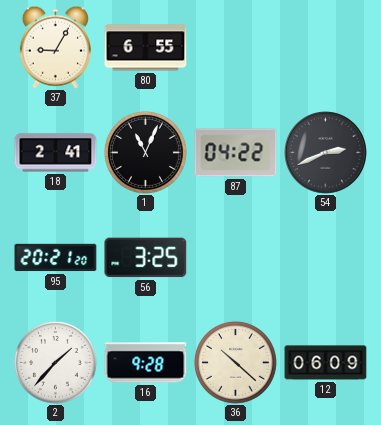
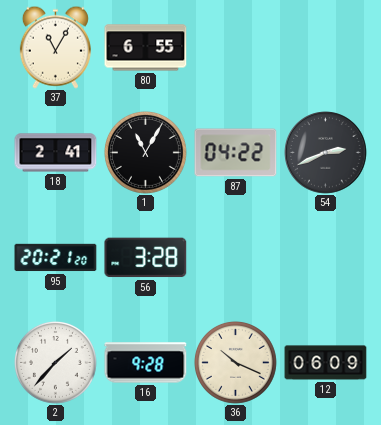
37: 9:05 -> 11:05 (55, 47)
1: 11:04 -> 11:05 (145, 152)
56: 3:25 -> 3:28 (146, 258)
36: 10:22 -> 10:19 (235, 362)
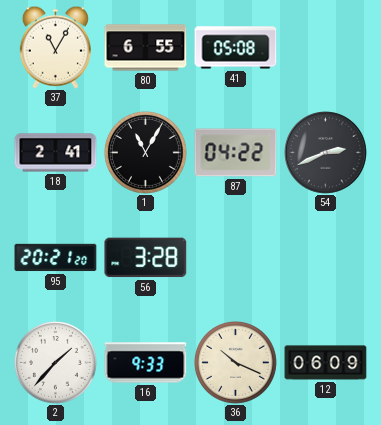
41: none -> 05:08 (236, 48)
16: 9:28 -> 9:33 (146, 363)
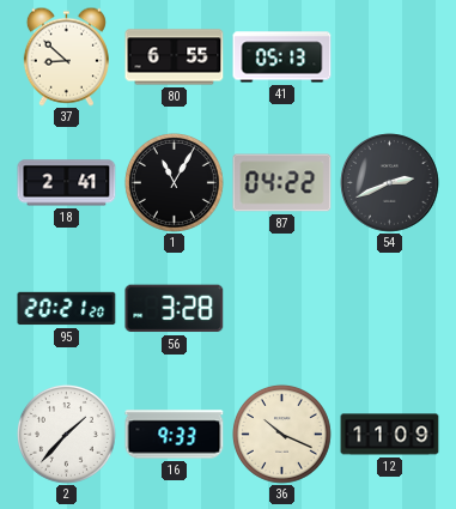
37: 11:05 -> 8:52 (66, 56)
41: 05:08 -> 05:13 (282, 57)
12: 06:09 -> 11:09 (390, 435)
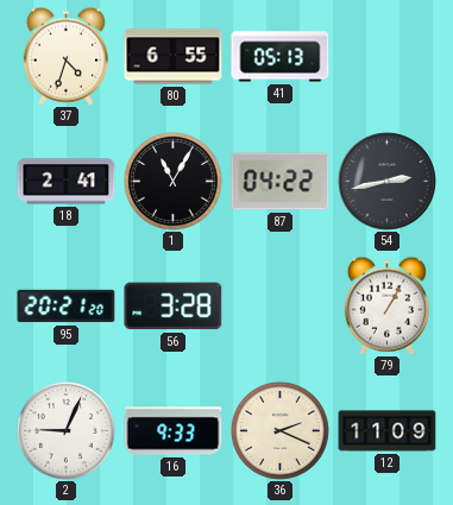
37: 8:52 -> 4:33 (65, 56)
54: 2:41 -> 2:43 (388, 182)
79: none -> 1:05 (386, 305)
2: 1:37 -> 9:04 (65, 430)
36: 10:19 -> 2:19 (279, 430)
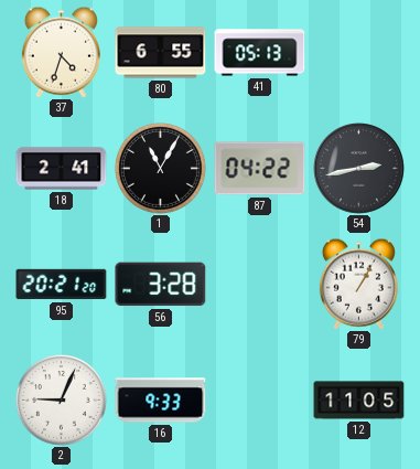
36: 2:19 -> none (279, 430)
12: 11:09 -> 11:05 (359, 401)
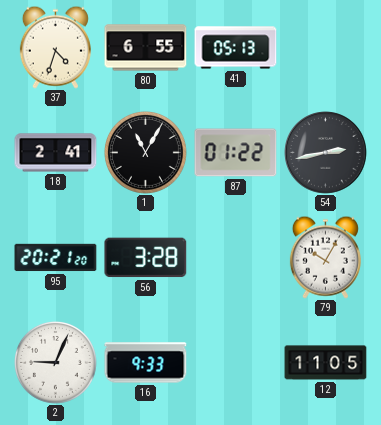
87: 04:22 -> 01:22 (236, 153)
79: 1:05 -> 10:05 (325, 257)
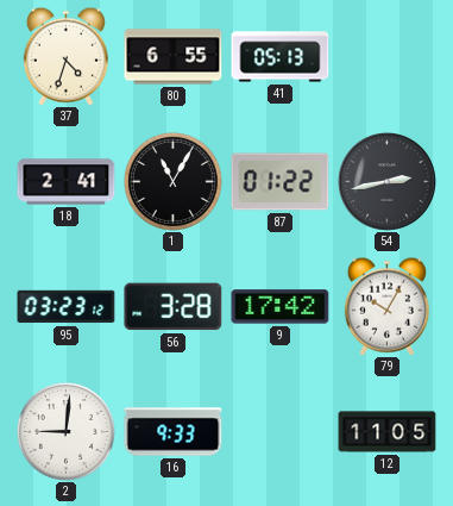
95: 20:21 -> 03:23 (67, 307)
9: none -> 17:42 (281, 307)
2: 9:04 -> 9:01 (65, 431)
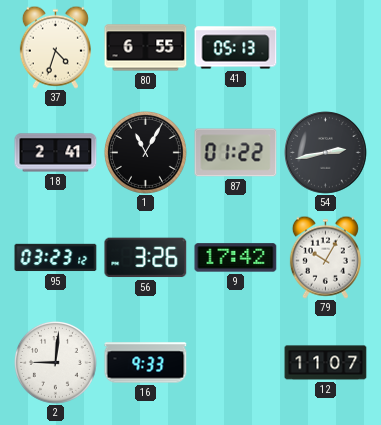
56: 3:28 -> 3:26 (146, 258)
12: 11:05 -> 11:07 (326, 363)
